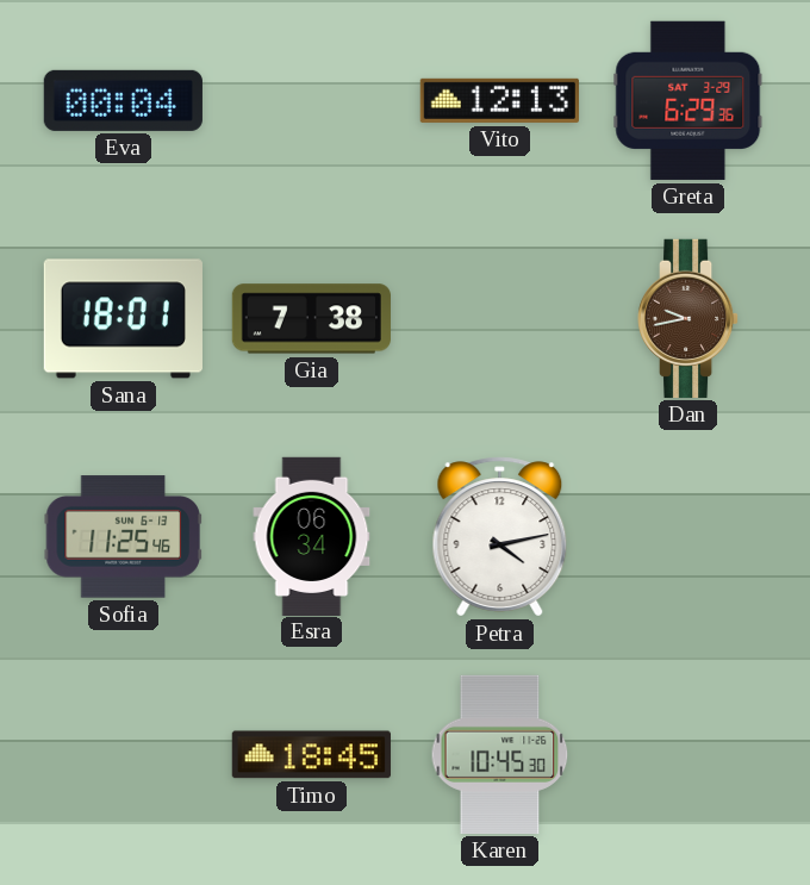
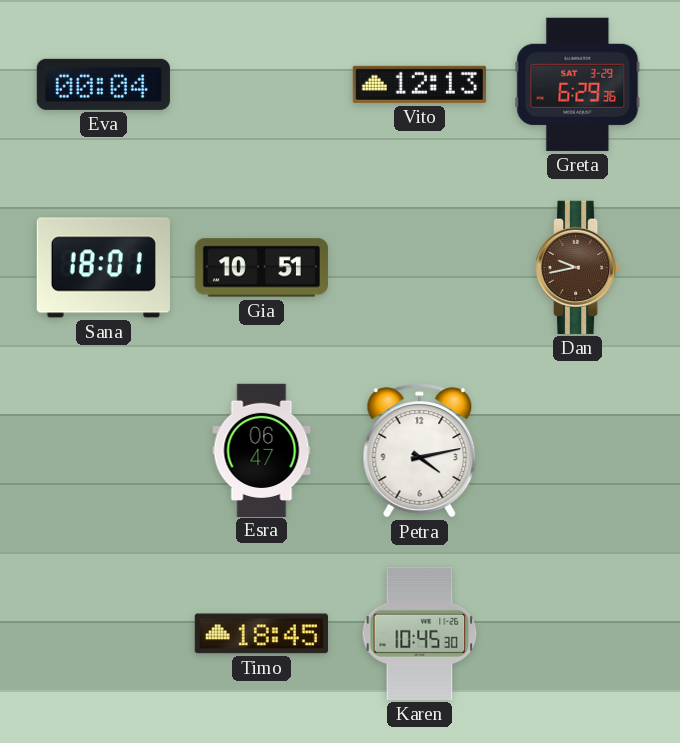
Gia: 7:38 -> 10:51 (261, 268)
Sofia: 11:25 -> none (123, 537)
Esra: 06:34 -> 06:47 (262, 450)
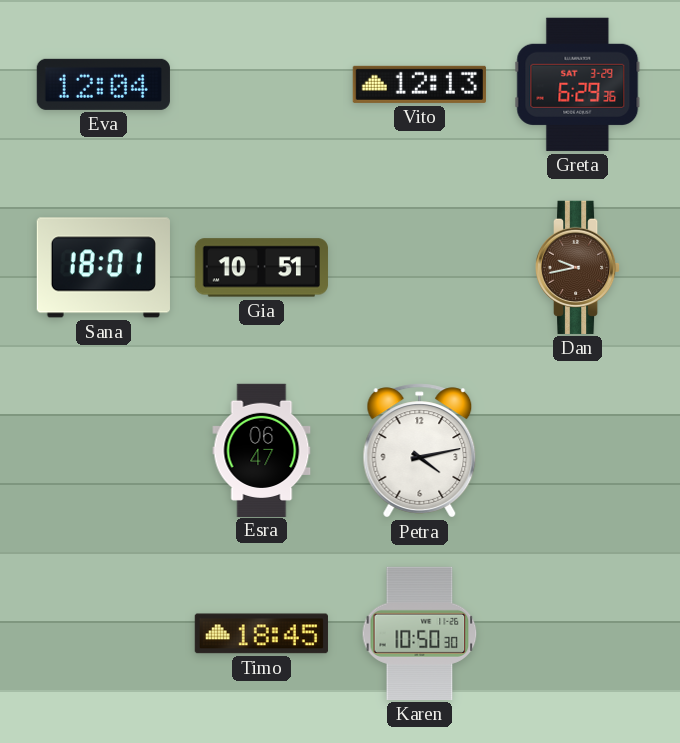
Eva: 00:04 -> 12:04 (103, 84)
Karen: 10:45 -> 10:50 (420, 633)
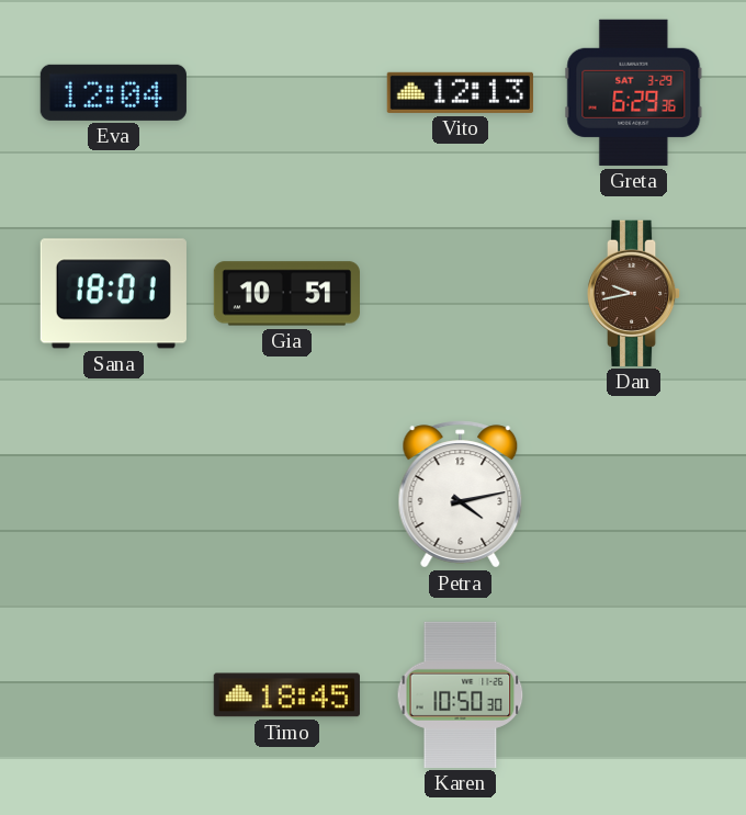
Esra: 06:47 -> none (262, 450)
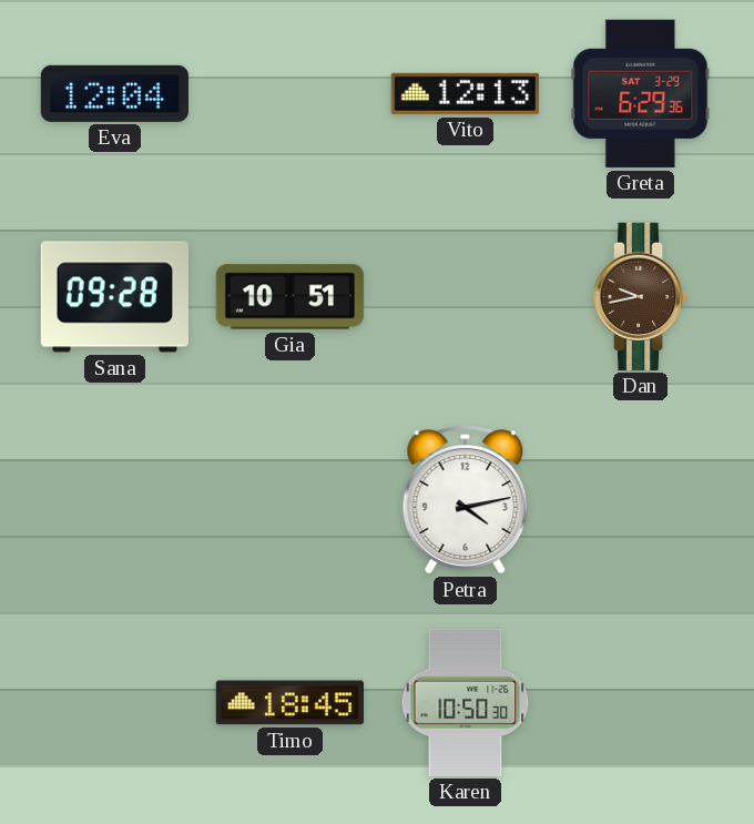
Sana: 18:01 -> 09:28 (114, 297)
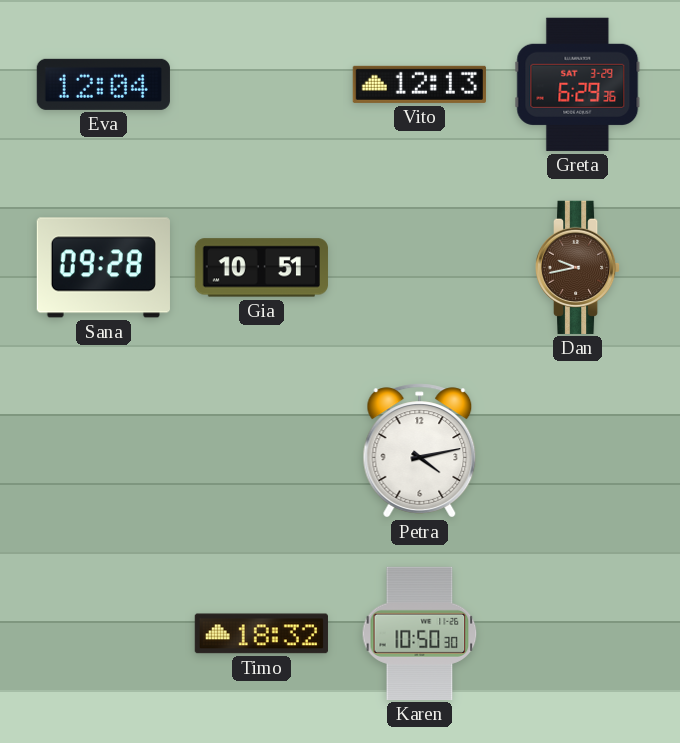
Timo: 18:45 -> 18:32 (261, 634)
